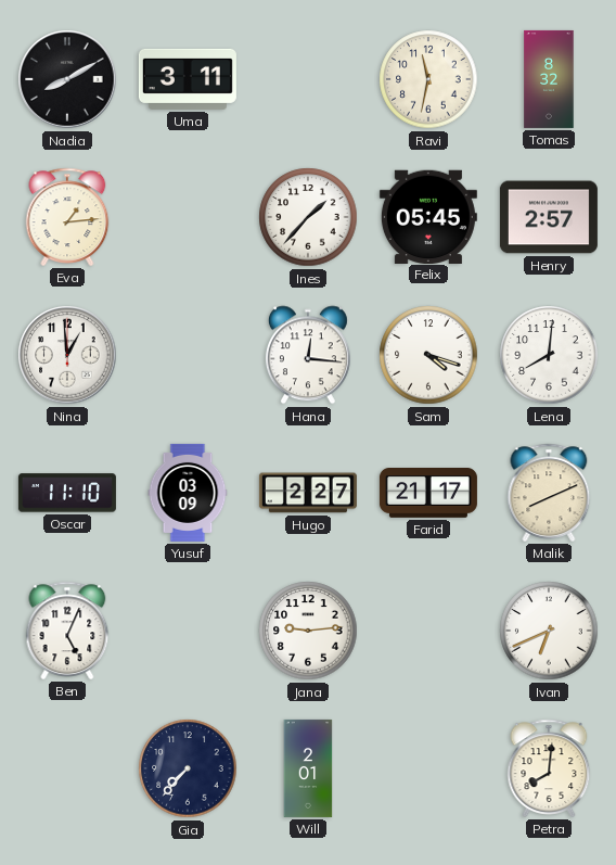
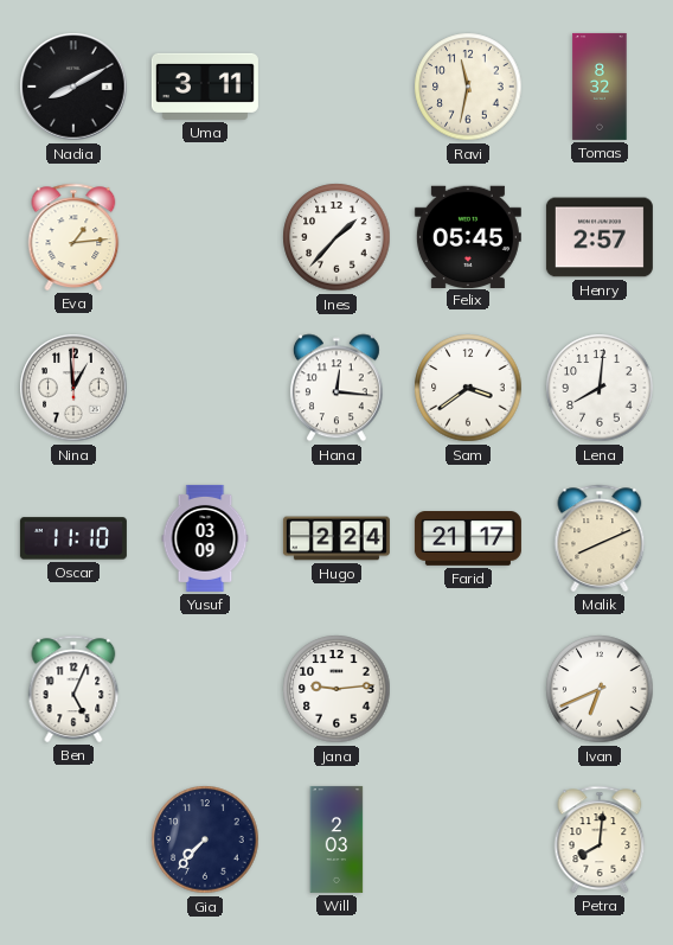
Sam: 4:18 -> 3:39 (468, 388)
Hugo: 2:27 -> 2:24 (336, 538)
Will: 2:01 -> 2:03 (336, 839)
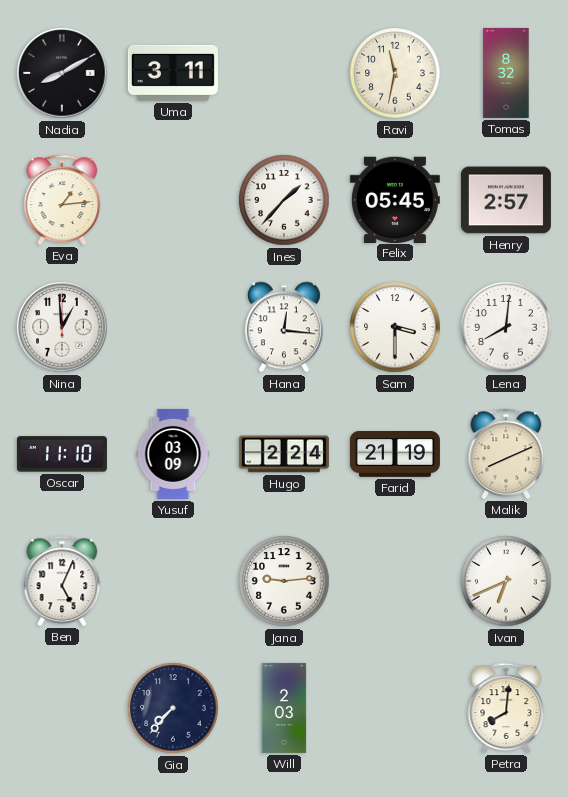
Sam: 3:39 -> 3:30 (395, 327)
Farid: 21:17 -> 21:19 (395, 455)
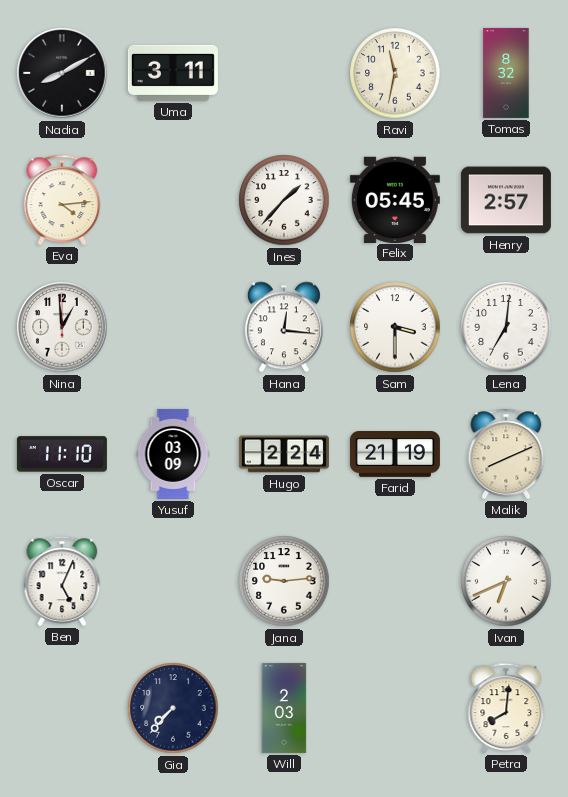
Eva: 1:14 -> 4:14 (62, 200)
Lena: 8:01 -> 7:01 (506, 327)
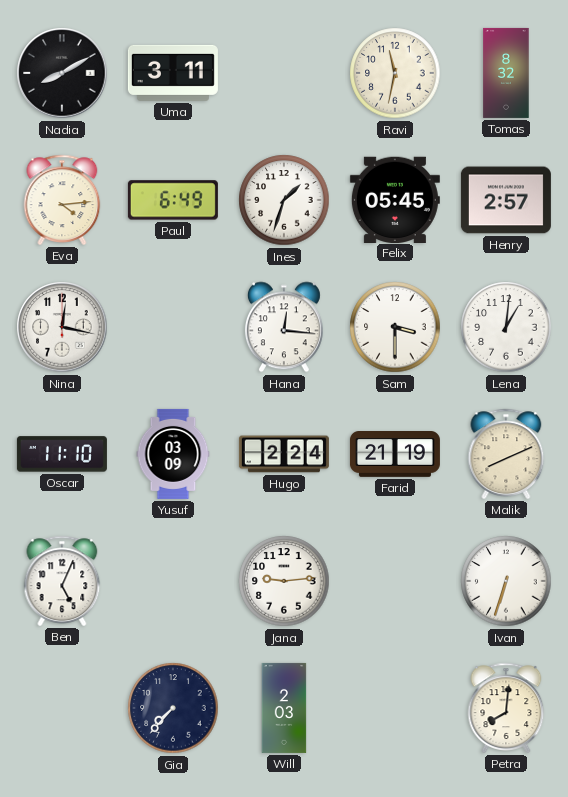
Paul: none -> 6:49 (173, 200)
Ines: 1:37 -> 1:33 (284, 200)
Nina: 12:59 -> 12:17 (62, 327)
Lena: 7:01 -> 1:01 (506, 327)
Ivan: 6:41 -> 6:33 (506, 581)
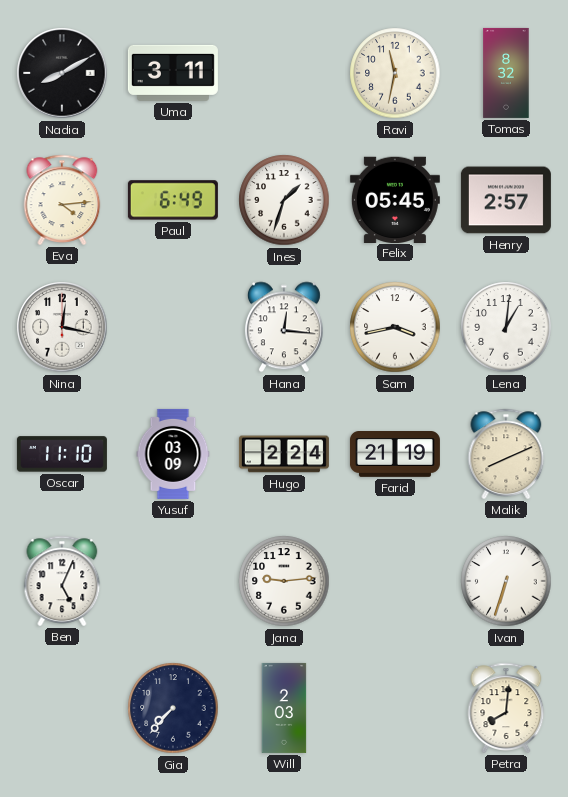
Sam: 3:30 -> 3:43 (395, 327)
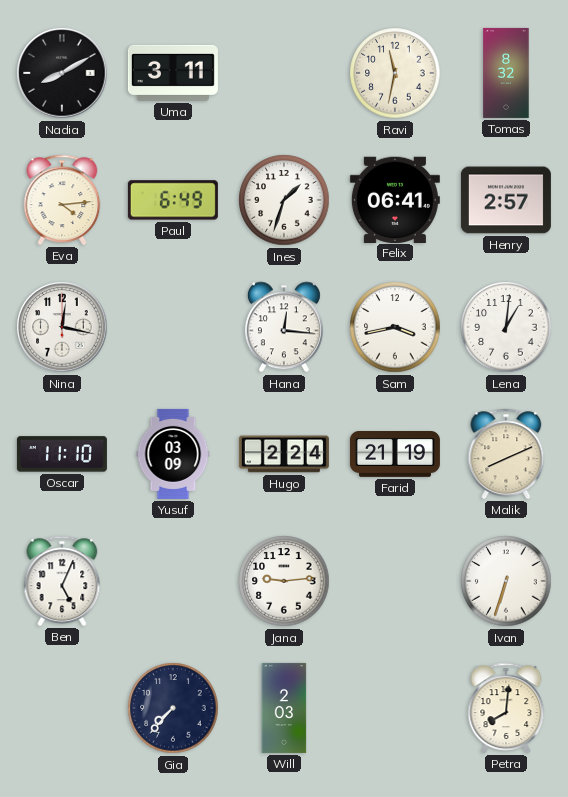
Felix: 05:45 -> 06:41 (395, 199)
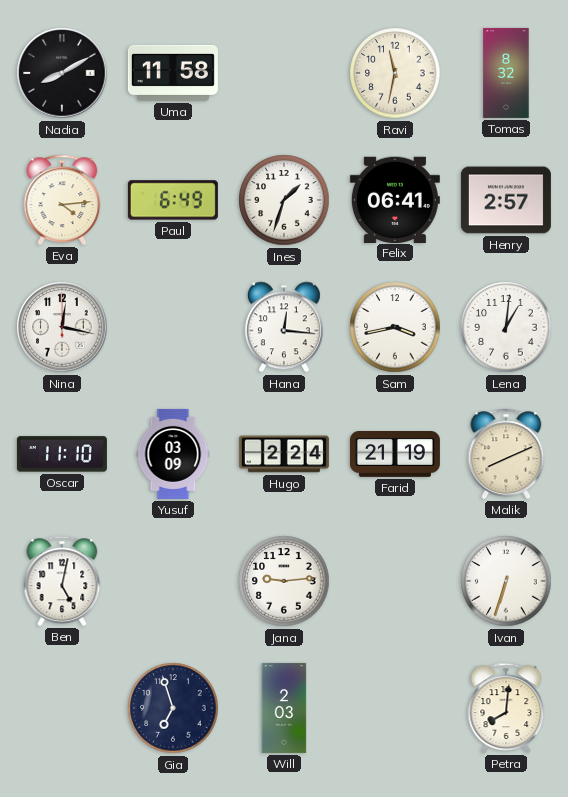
Uma: 3:11 -> 11:58 (173, 73)
Ben: 5:04 -> 5:02 (62, 581)
Gia: 7:37 -> 6:57 (173, 708)
